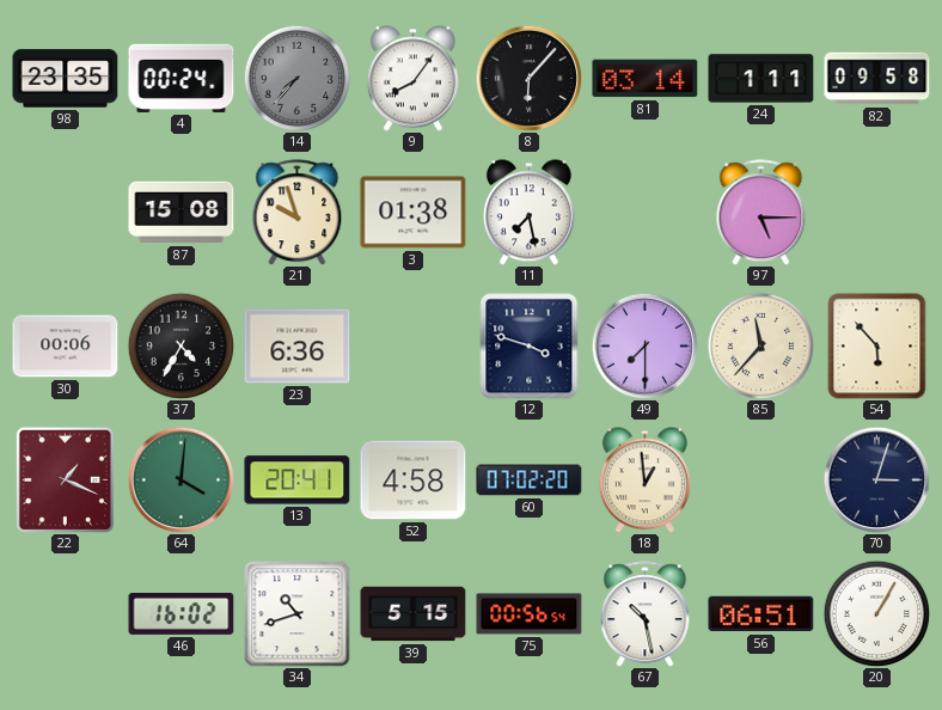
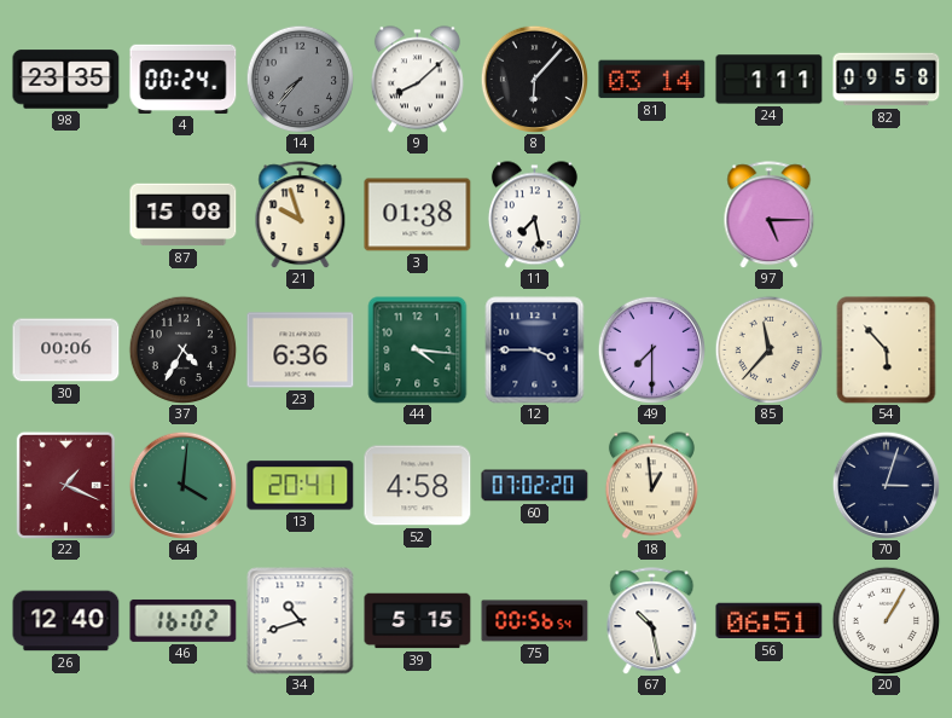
9: 8:06 -> 8:08 (417, 80)
44: none -> 4:16 (418, 351)
12: 3:48 -> 3:45 (535, 351)
26: none -> 12:40 (66, 621)
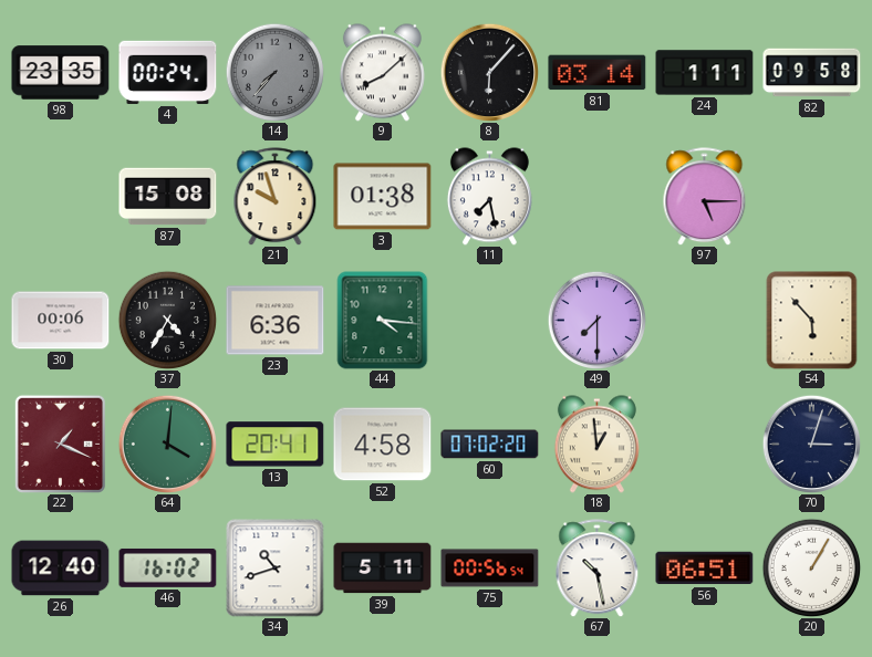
12: 3:45 -> none (535, 351)
85: 11:37 -> none (768, 349)
39: 5:15 -> 5:11 (383, 569)
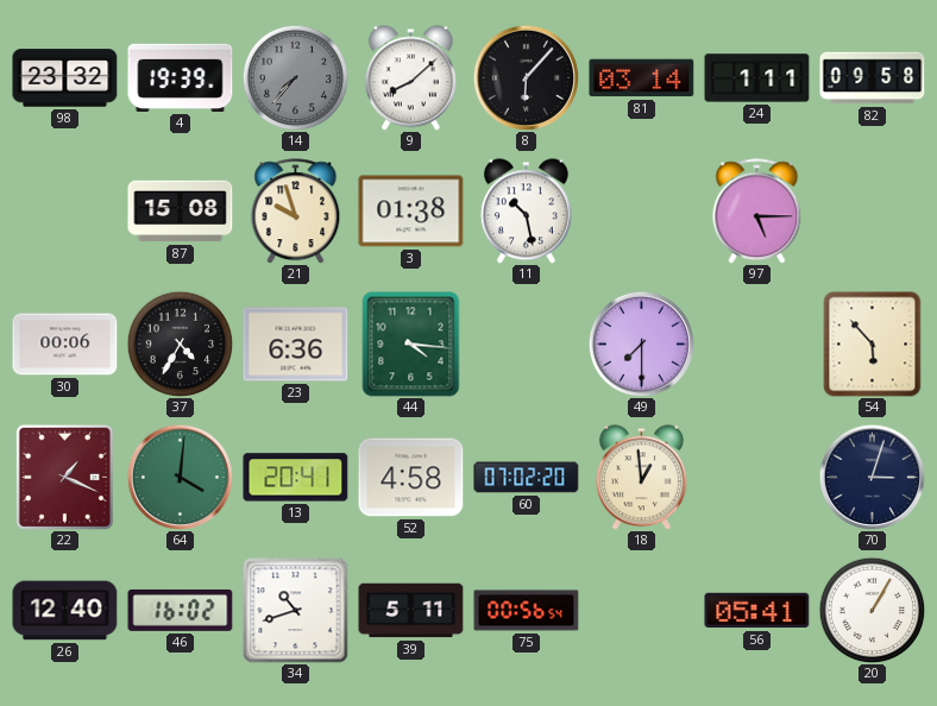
98: 23:35 -> 23:32 (65, 78)
4: 00:24 -> 19:39 (181, 77)
11: 7:28 -> 10:28 (526, 212)
67: 10:28 -> none (598, 569)
56: 06:51 -> 05:41 (757, 611)
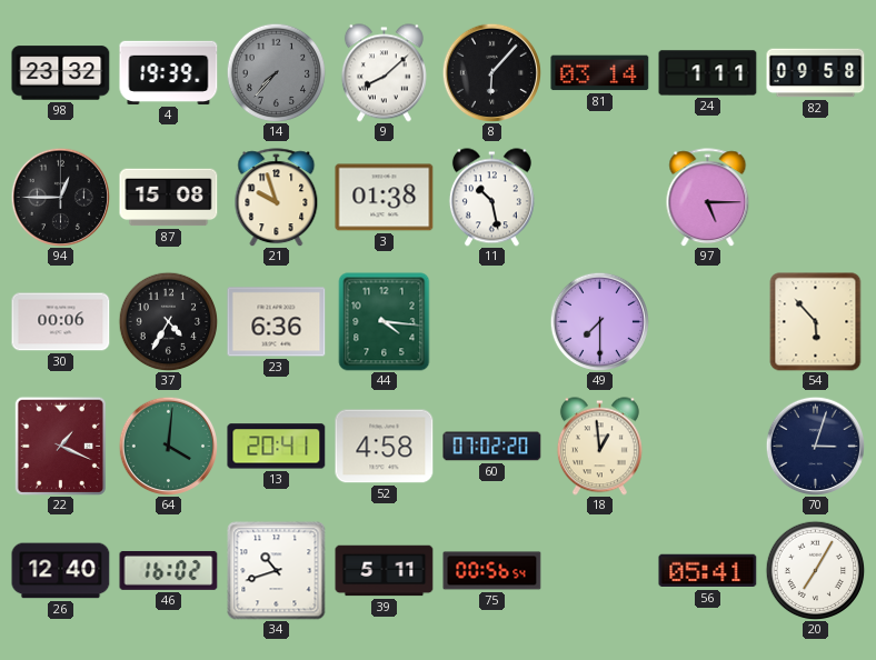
94: none -> 12:45 (60, 197)
20: 1:05 -> 7:05 (815, 570)
